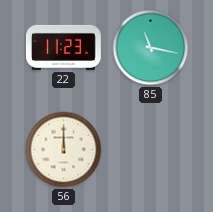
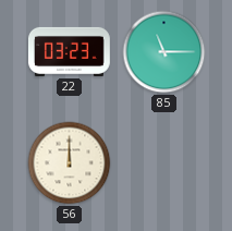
22: 11:23 -> 03:23 (69, 51)
85: 11:17 -> 11:15 (164, 52)
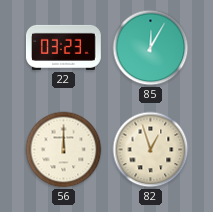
85: 11:15 -> 12:05 (151, 48)
82: none -> 12:57 (151, 150)
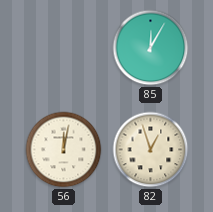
22: 03:23 -> none (63, 47)
56: 12:00 -> 12:02 (64, 150)
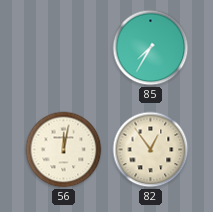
85: 12:05 -> 7:35 (151, 48)
82: 12:57 -> 12:54 (151, 150)
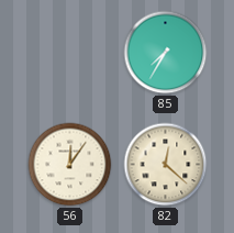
56: 12:02 -> 12:06 (70, 165)
82: 12:54 -> 12:22 (166, 165)
